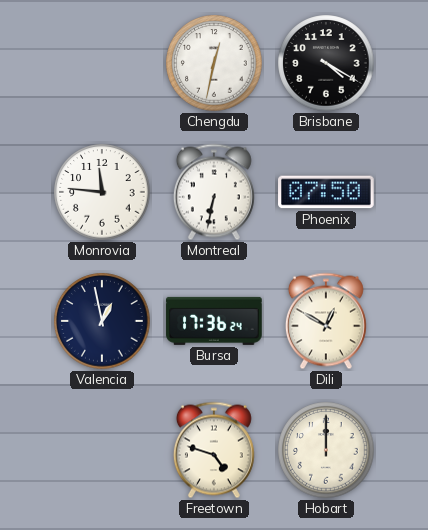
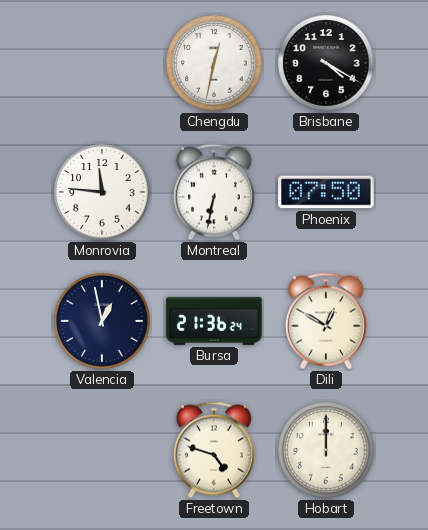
Bursa: 17:36 -> 21:36 (214, 321)
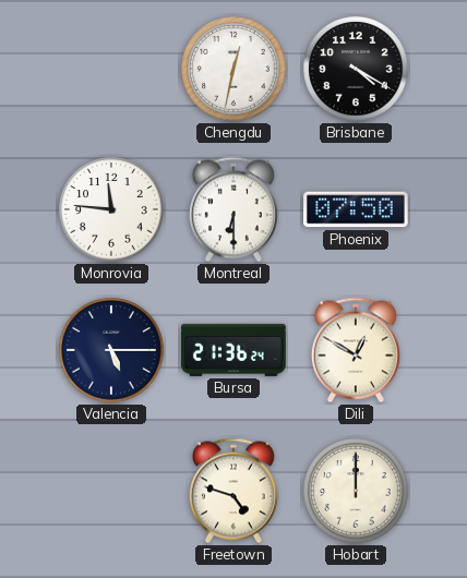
Montreal: 6:32 -> 6:30 (234, 209)
Valencia: 12:58 -> 5:15 (111, 350)
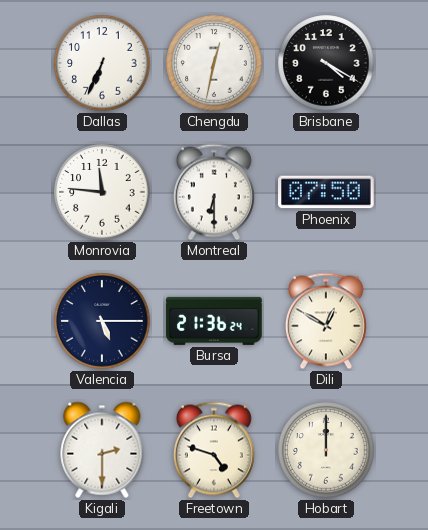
Dallas: none -> 6:34 (102, 63)
Kigali: none -> 2:30 (102, 450)
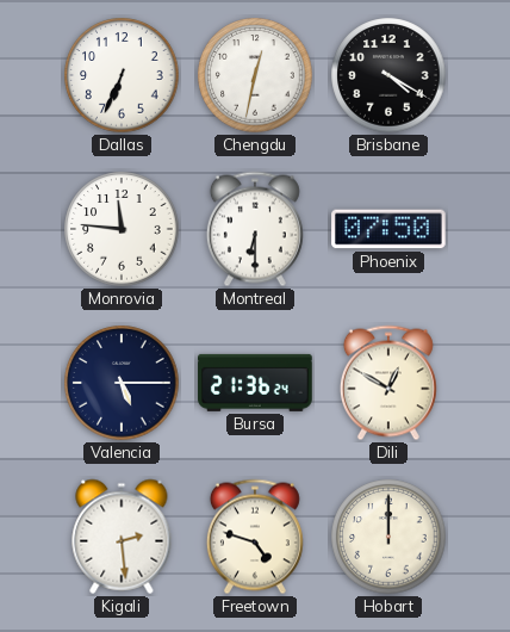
Kigali: 2:30 -> 2:29 (122, 537)
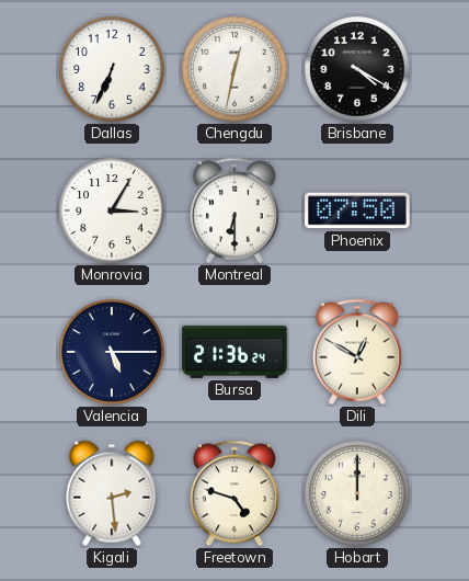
Monrovia: 11:46 -> 3:05 (112, 210)
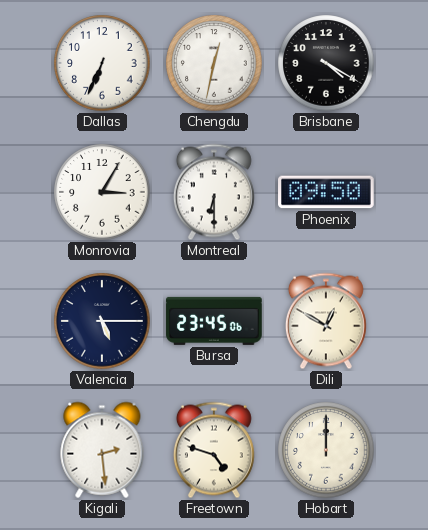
Phoenix: 07:50 -> 09:50 (326, 192)
Bursa: 21:36 -> 23:45 (214, 321)
